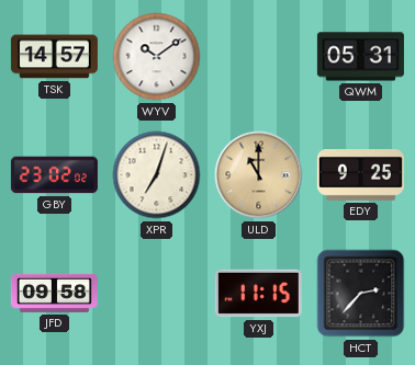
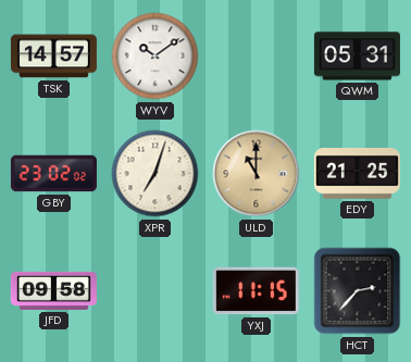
EDY: 9:25 -> 21:25 (357, 174)
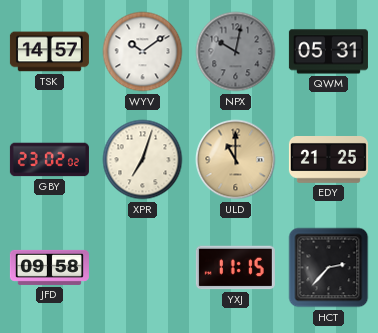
NPX: none -> 10:02 (236, 52)
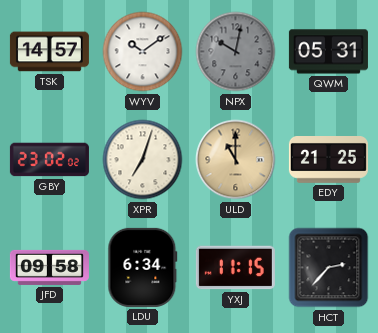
LDU: none -> 6:34 (143, 267)
